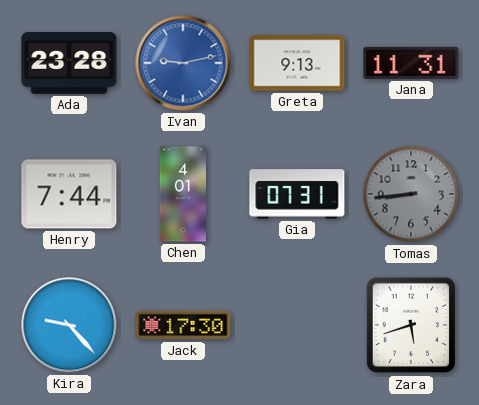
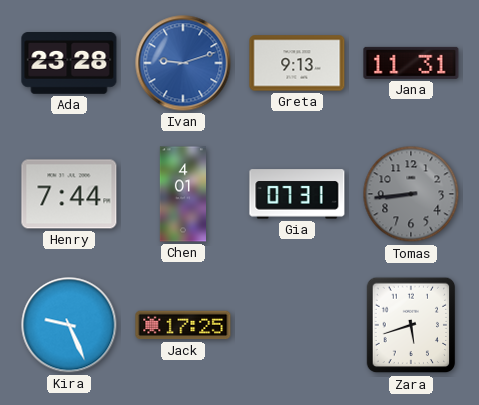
Ivan: 9:13 -> 9:12 (183, 63)
Kira: 9:23 -> 9:26 (69, 325)
Jack: 17:30 -> 17:25 (183, 325)
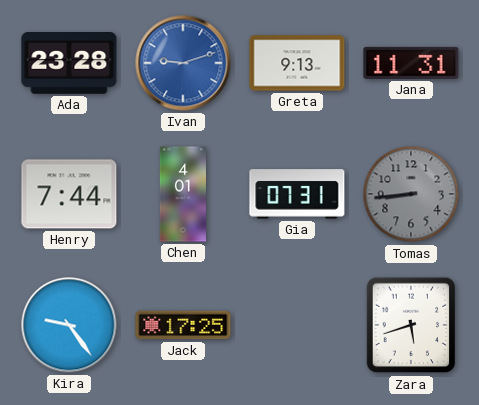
Kira: 9:26 -> 9:24 (69, 325)
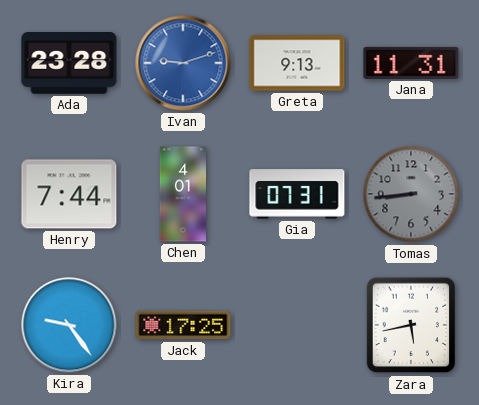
Zara: 5:42 -> 5:43 (411, 325)
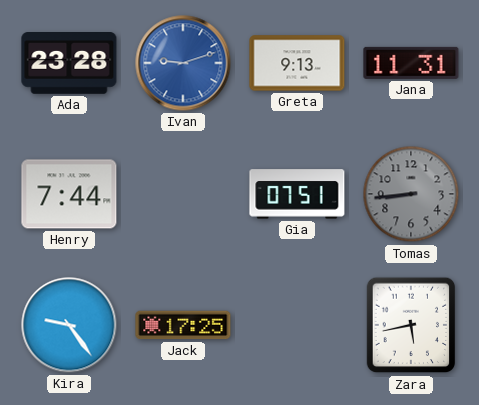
Chen: 4:01 -> none (182, 194)
Gia: 07:31 -> 07:51 (297, 194)
